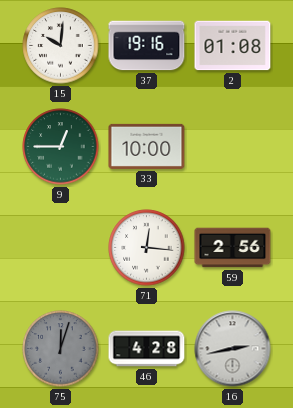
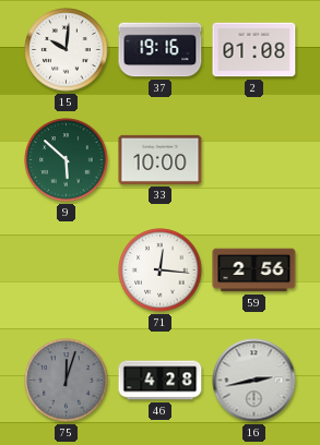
9: 12:45 -> 5:52 (67, 160)
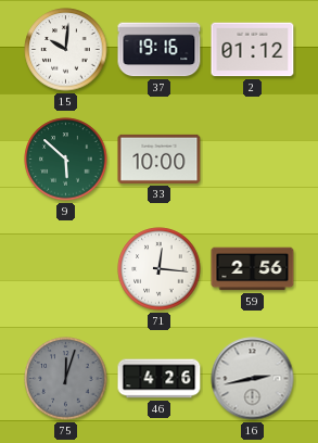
2: 01:08 -> 01:12 (253, 50)
46: 4:28 -> 4:26 (160, 379)
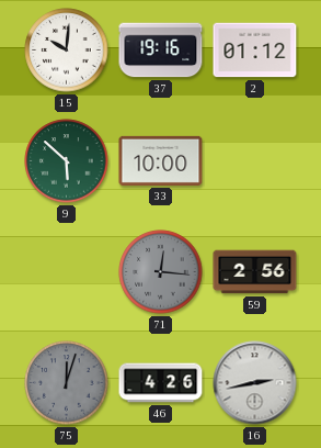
71 dial: white -> grey (161, 272)
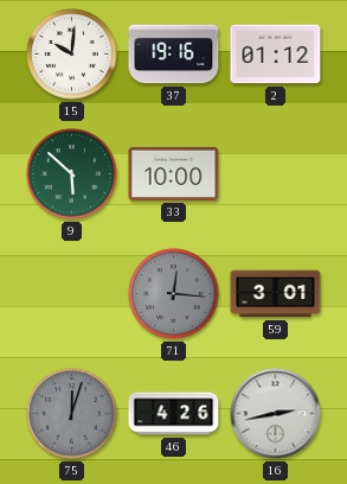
59: 2:56 -> 3:01 (276, 294)
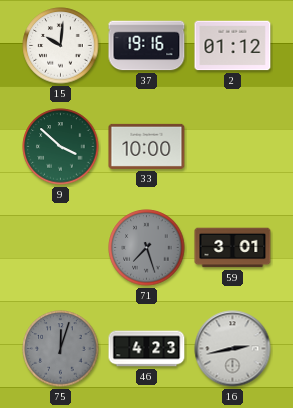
9: 5:52 -> 3:52 (61, 147)
71: 12:16 -> 7:27 (147, 248)
46: 4:26 -> 4:23 (147, 349)
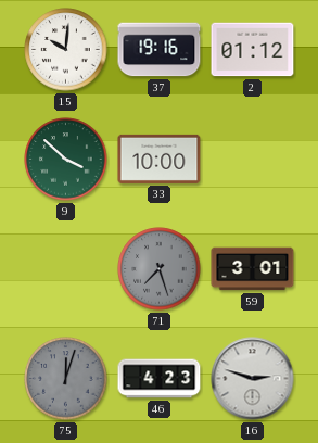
16: 2:43 -> 2:48 (253, 379)
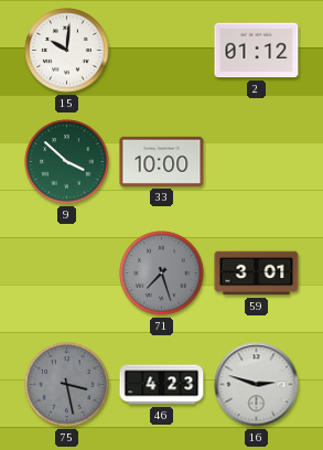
37: 19:16 -> none (160, 50)
75: 12:03 -> 3:28 (67, 385)
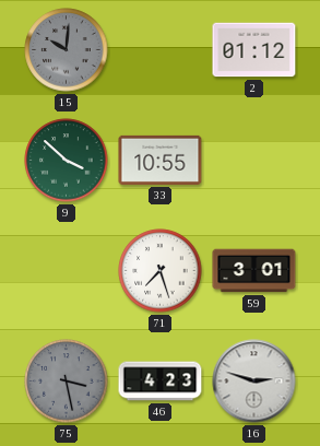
15 dial: white -> grey (67, 50)
33: 10:00 -> 10:55 (161, 160)
71 dial: grey -> white (161, 271)
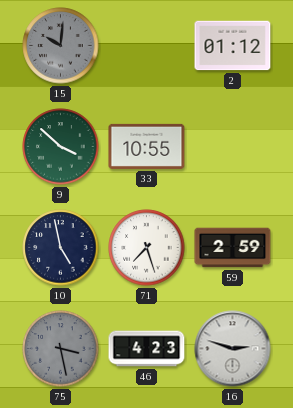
10: none -> 4:58 (61, 248)
59: 3:01 -> 2:59 (233, 248)
